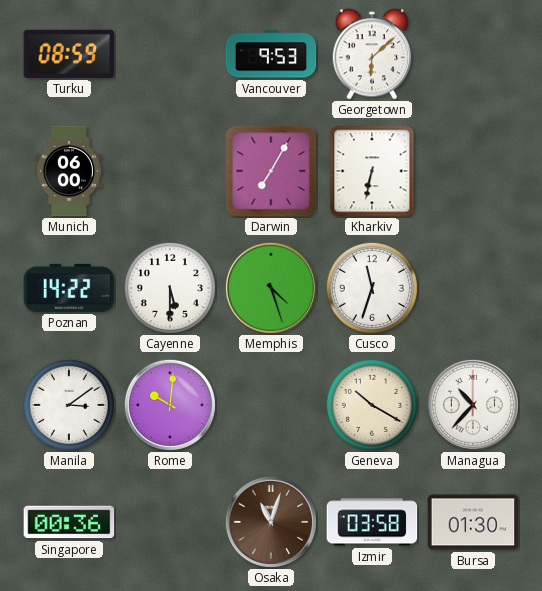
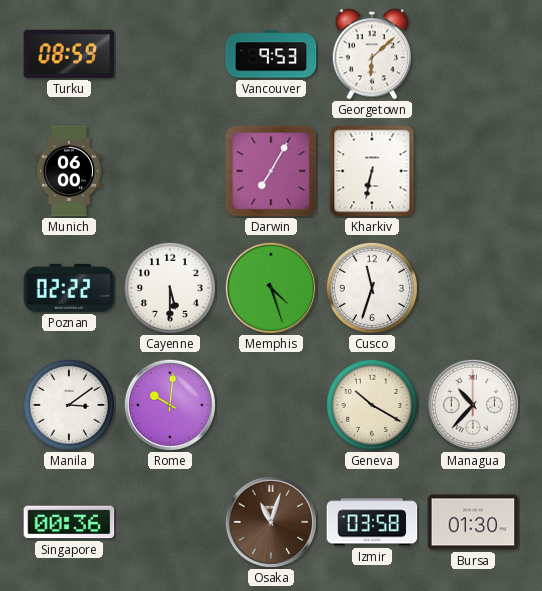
Poznan: 14:22 -> 02:22 (69, 288)
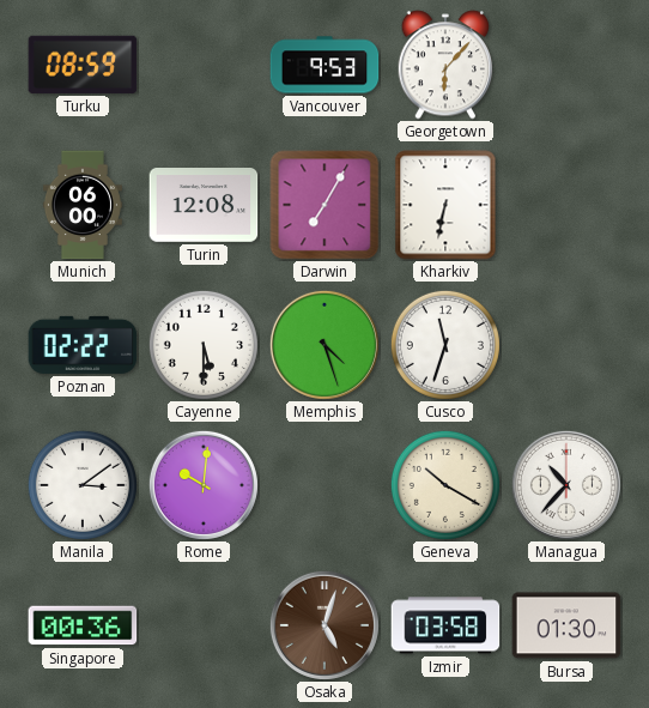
Georgetown: 6:08 -> 6:07 (445, 65)
Turin: none -> 12:08 (204, 205)
Osaka: 11:03 -> 5:03 (324, 625)
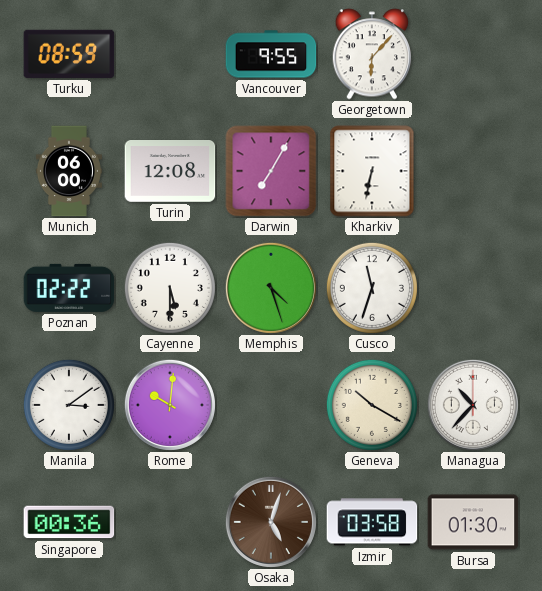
Vancouver: 9:53 -> 9:55 (271, 54)
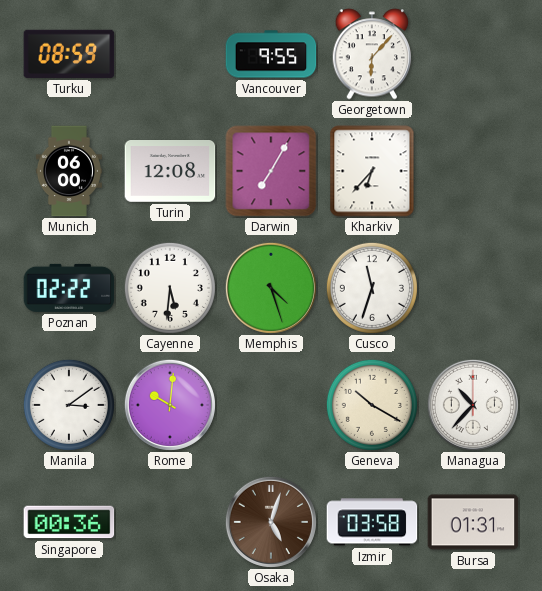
Kharkiv: 6:32 -> 6:37 (372, 171)
Cayenne: 5:30 -> 5:31 (170, 288)
Bursa: 01:30 -> 01:31 (473, 522)
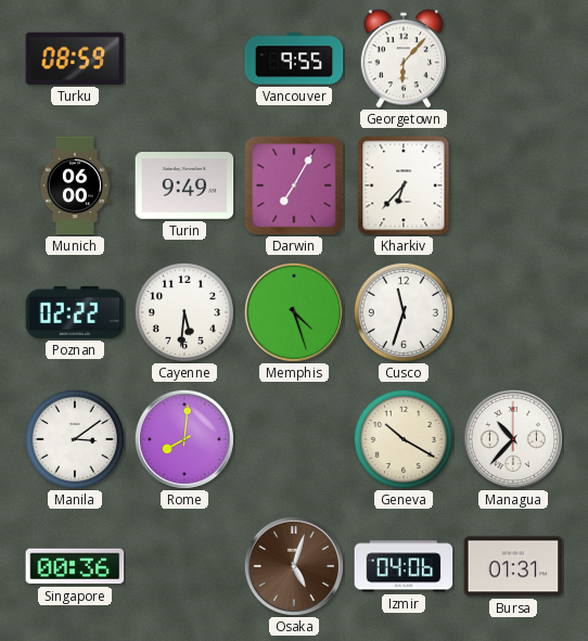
Turin: 12:08 -> 9:49 (184, 185)
Rome: 10:01 -> 8:01 (184, 439)
Izmir: 03:58 -> 04:06 (404, 566)
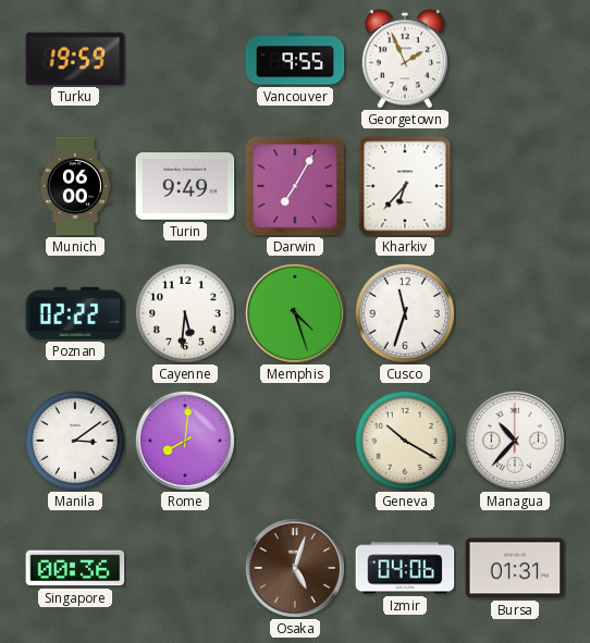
Turku: 08:59 -> 19:59 (75, 59)
Georgetown: 6:07 -> 1:56 (405, 59)
